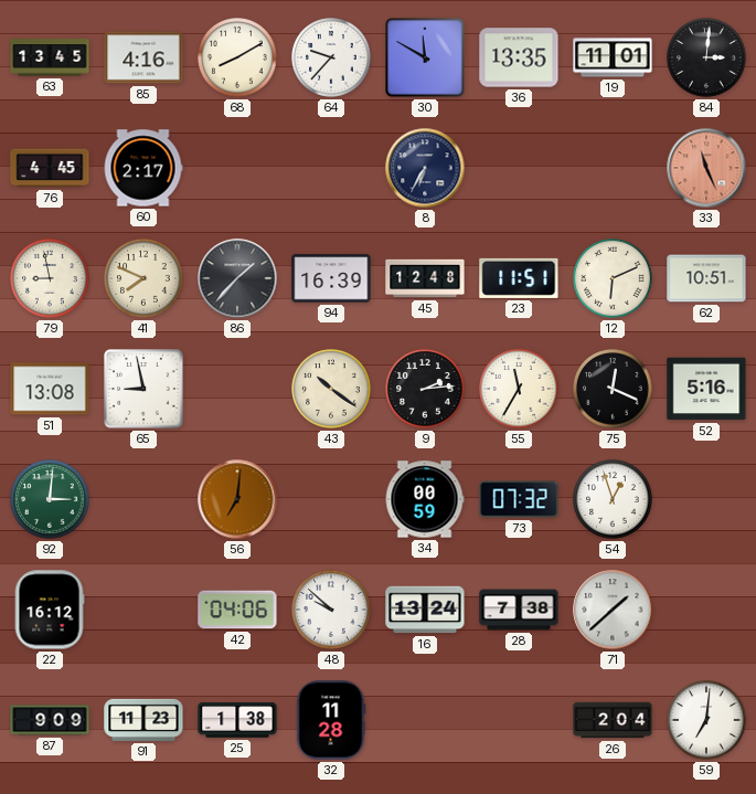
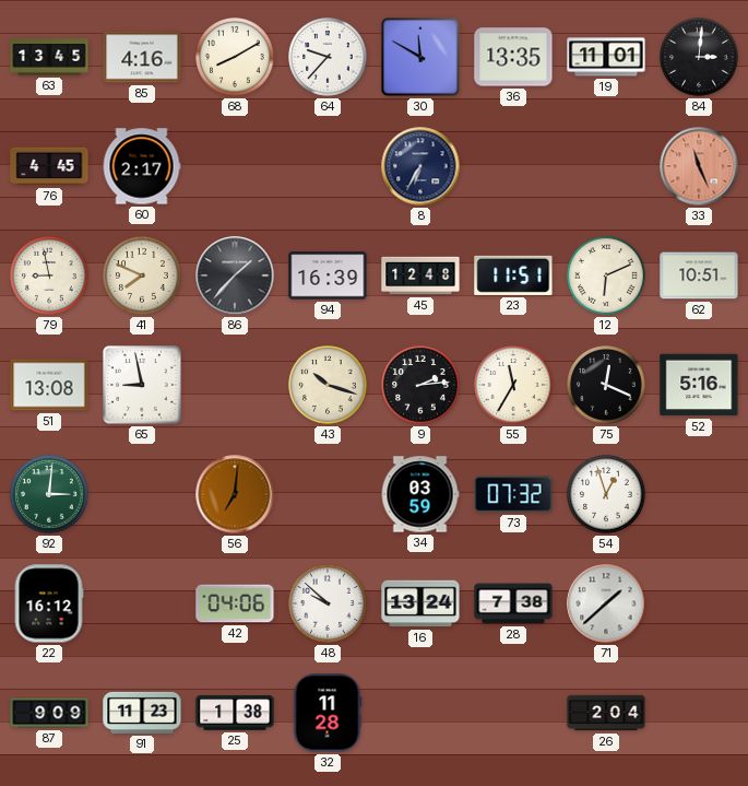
43: 10:21 -> 10:18 (328, 385)
34: 00:59 -> 03:59 (420, 494)
59: 7:01 -> none (706, 720)
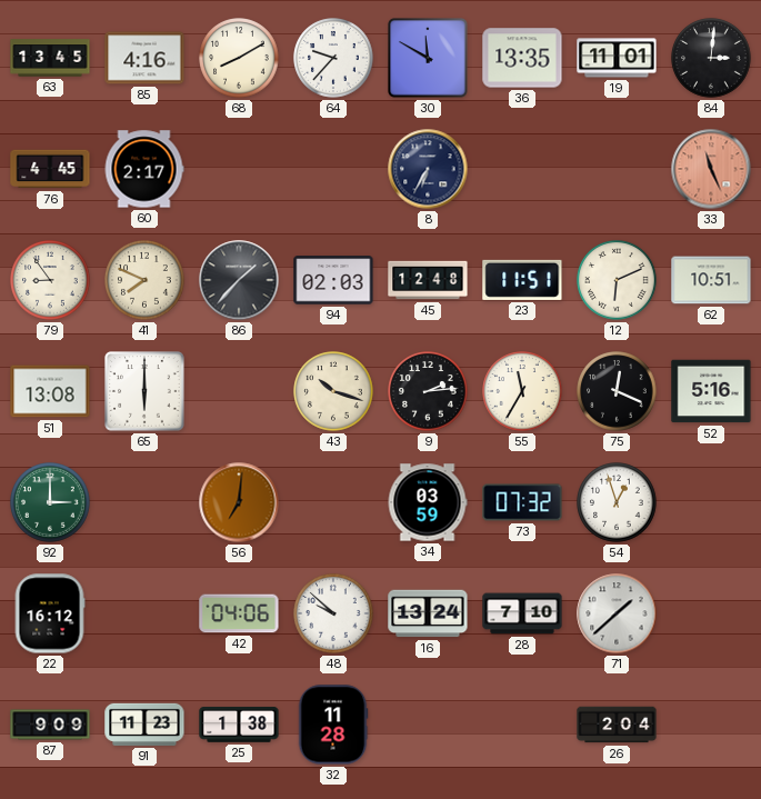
79: 8:58 -> 8:54 (50, 280)
94: 16:39 -> 02:03 (333, 280)
65: 8:58 -> 6:00 (144, 391)
92: 3:01 -> 3:00 (50, 502)
28: 7:38 -> 7:10 (522, 613)
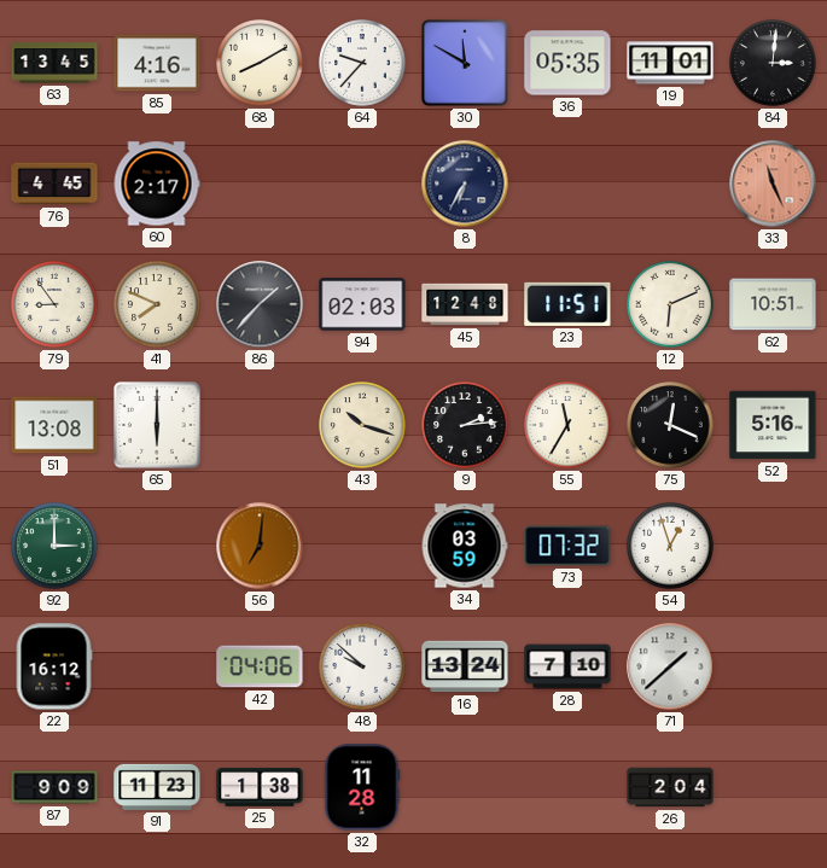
36: 13:35 -> 05:35 (567, 63)
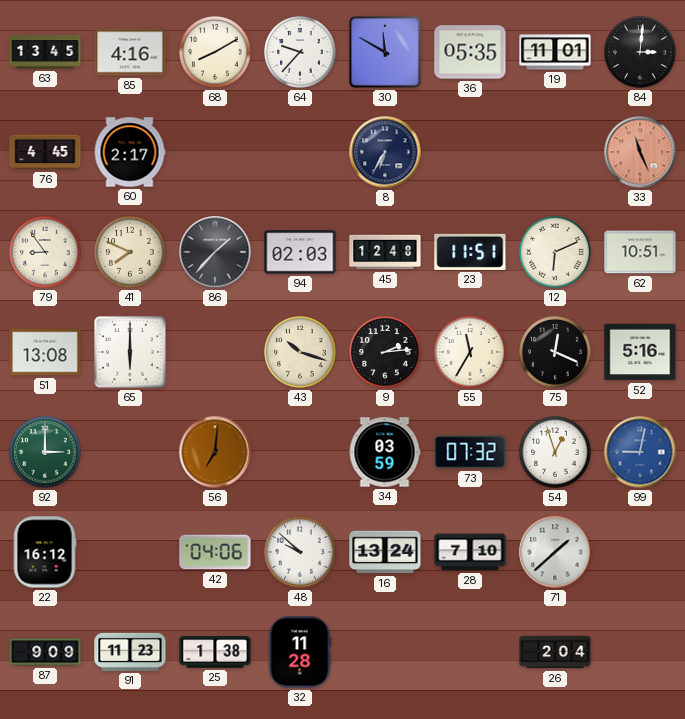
99: none -> 9:02 (640, 452)
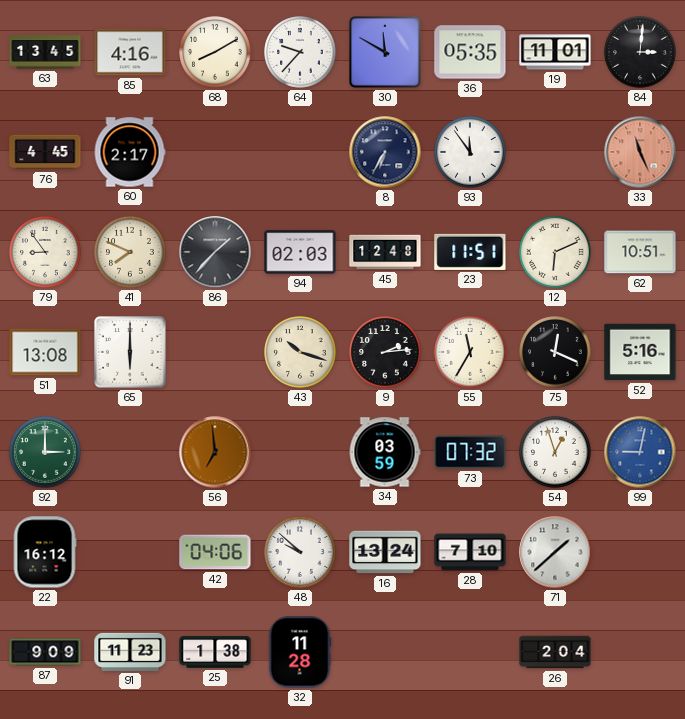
93: none -> 11:54 (470, 152)
56: 7:01 -> 6:59 (215, 452)
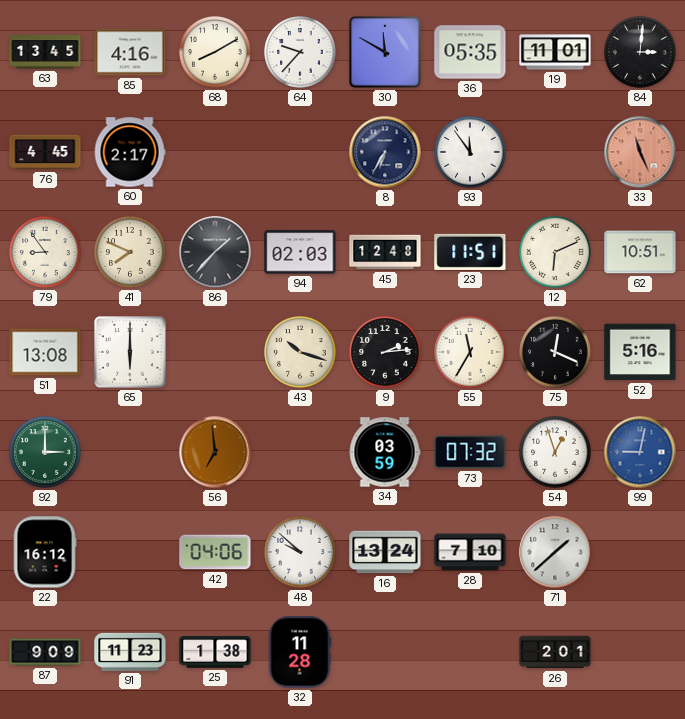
26: 2:04 -> 2:01 (555, 652)
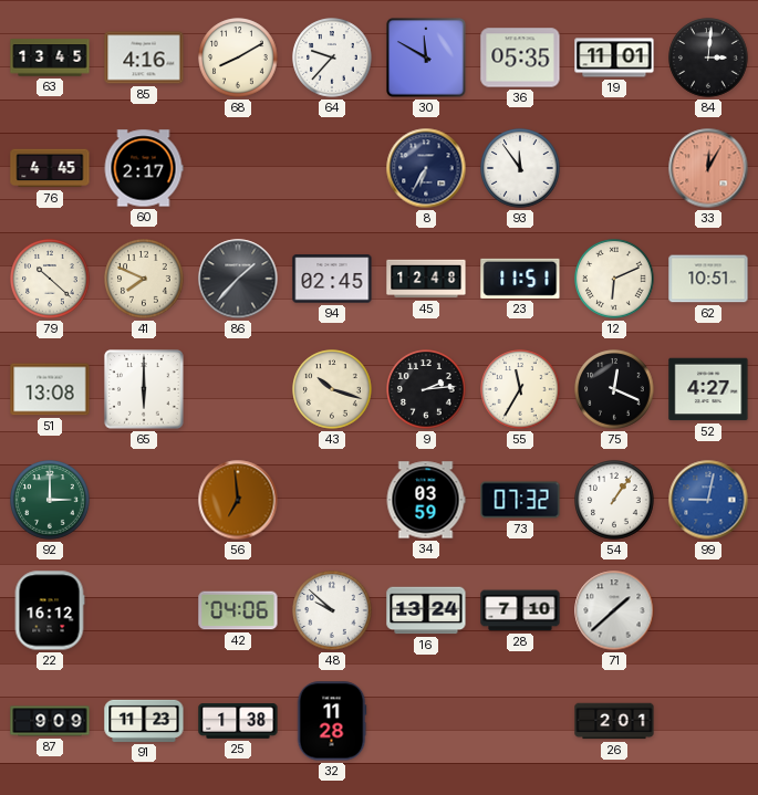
33: 11:26 -> 12:05 (708, 168)
79: 8:54 -> 10:22 (50, 279)
94: 02:03 -> 02:45 (332, 279)
52: 5:16 -> 4:27 (708, 389)
54: 12:57 -> 1:06 (614, 500)
